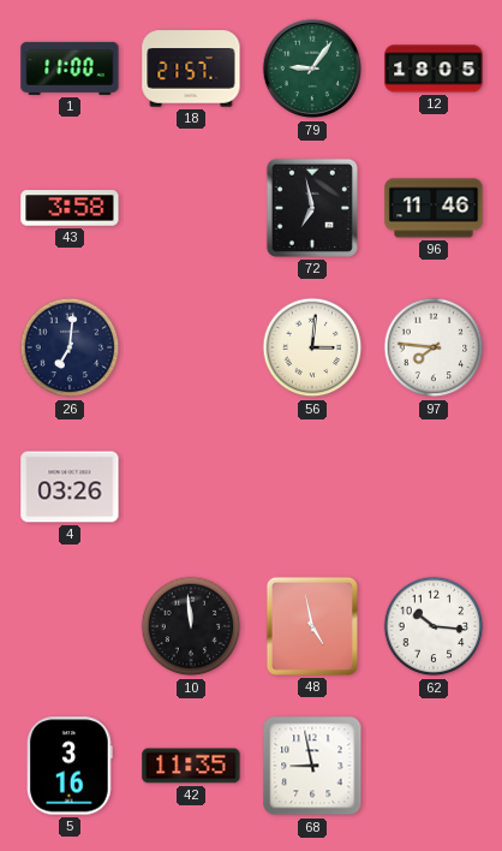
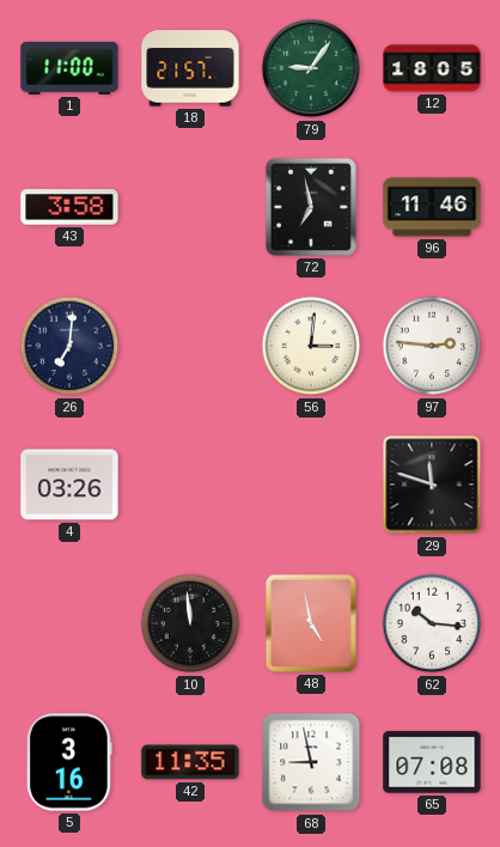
97: 7:46 -> 2:46 (432, 346)
29: none -> 11:48 (432, 485)
65: none -> 07:08 (432, 762)
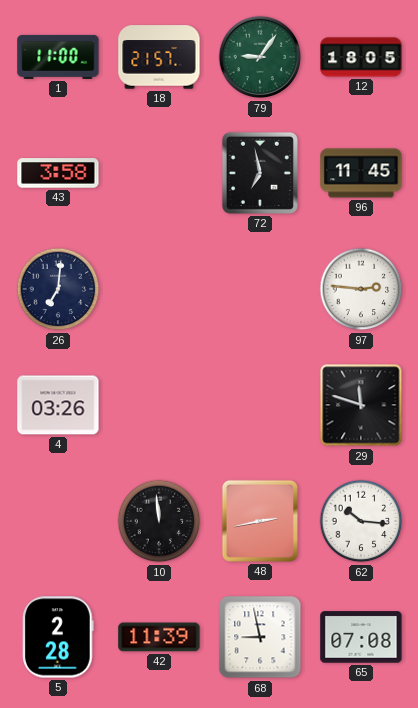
96: 11:46 -> 11:45 (361, 173)
56: 3:01 -> none (311, 346)
48: 4:58 -> 2:43 (260, 521)
5: 3:16 -> 2:28 (59, 637)
42: 11:35 -> 11:39 (159, 637)
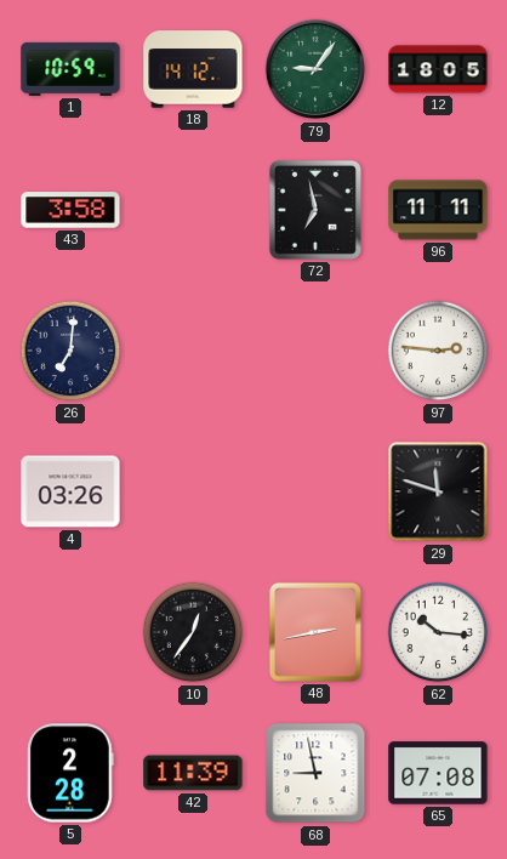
1: 11:00 -> 10:59 (70, 69)
18: 21:57 -> 14:12 (193, 69)
96: 11:45 -> 11:11 (438, 210)
10: 11:59 -> 12:36 (193, 632)
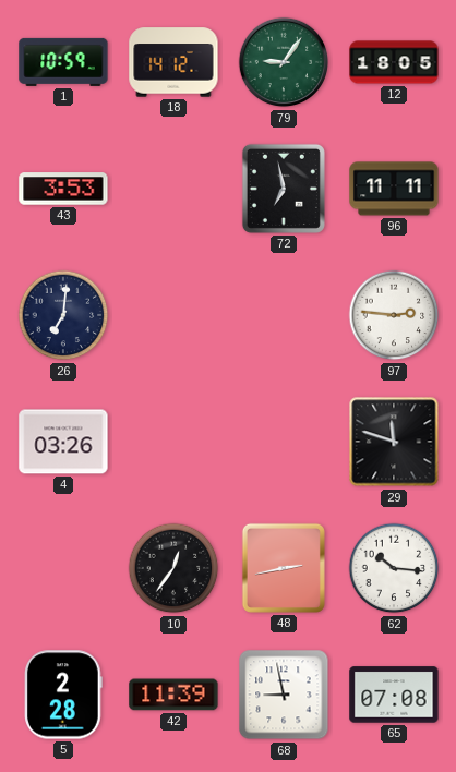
43: 3:58 -> 3:53 (63, 189)
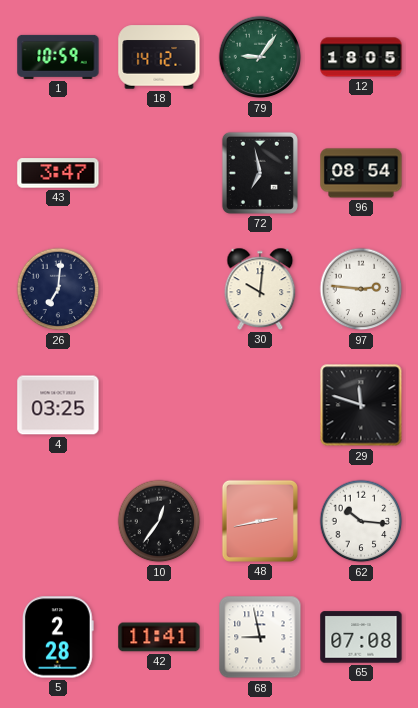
43: 3:53 -> 3:47 (58, 173)
96: 11:11 -> 08:54 (361, 173)
30: none -> 10:01 (260, 289)
4: 03:26 -> 03:25 (58, 405)
42: 11:39 -> 11:41 (159, 637)
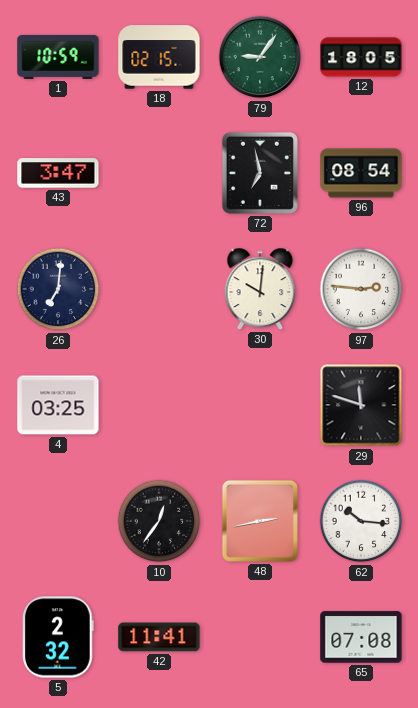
18: 14:12 -> 02:15 (159, 57)
5: 2:28 -> 2:32 (59, 637)
68: 8:58 -> none (260, 637)
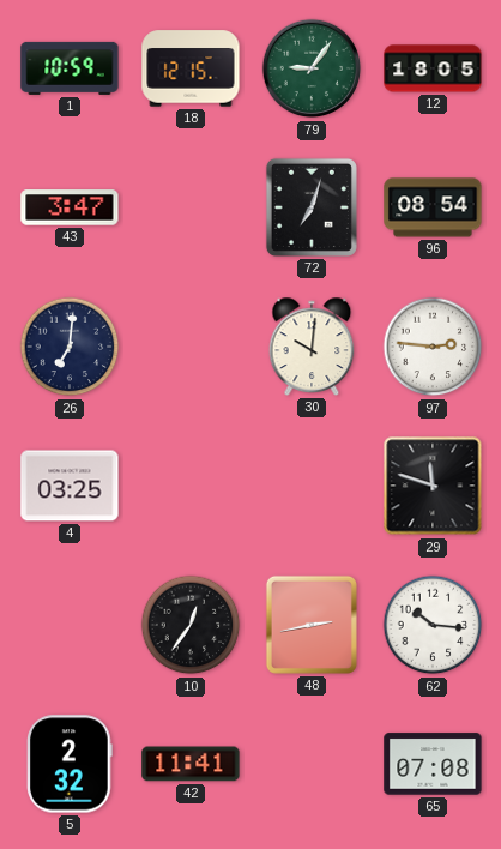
18: 02:15 -> 12:15 (191, 68)
72: 6:58 -> 7:03 (312, 207)
